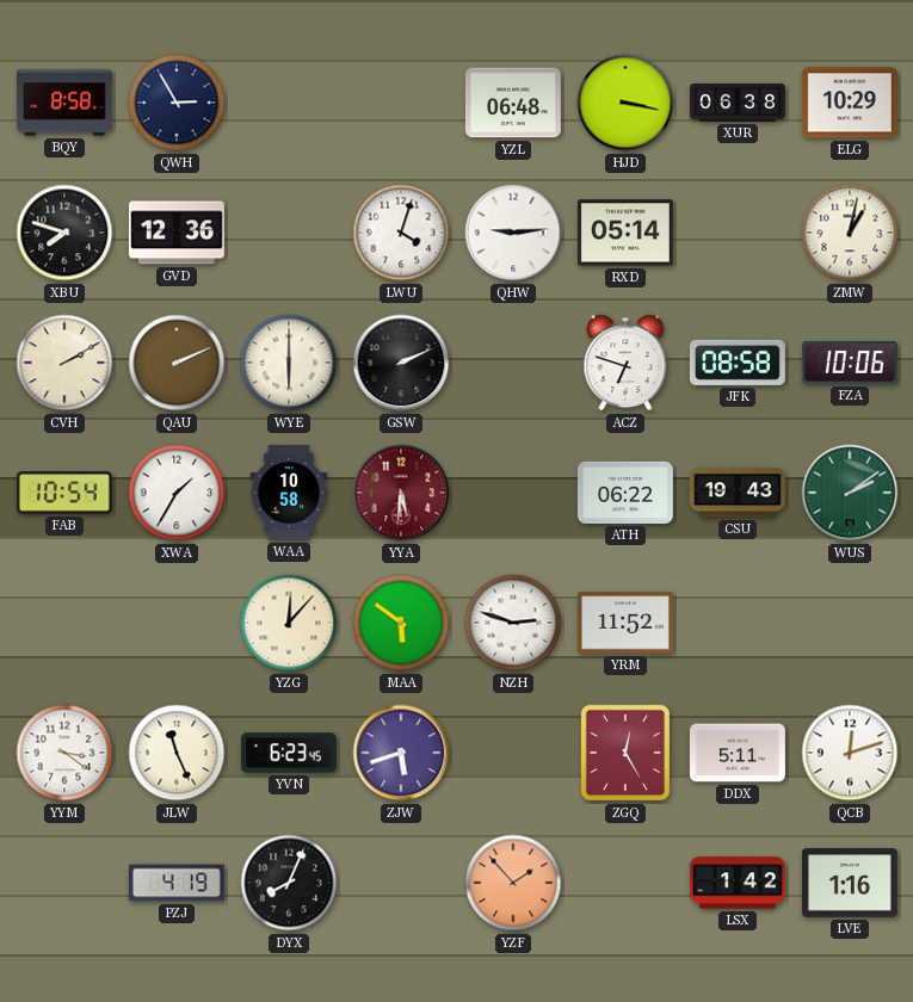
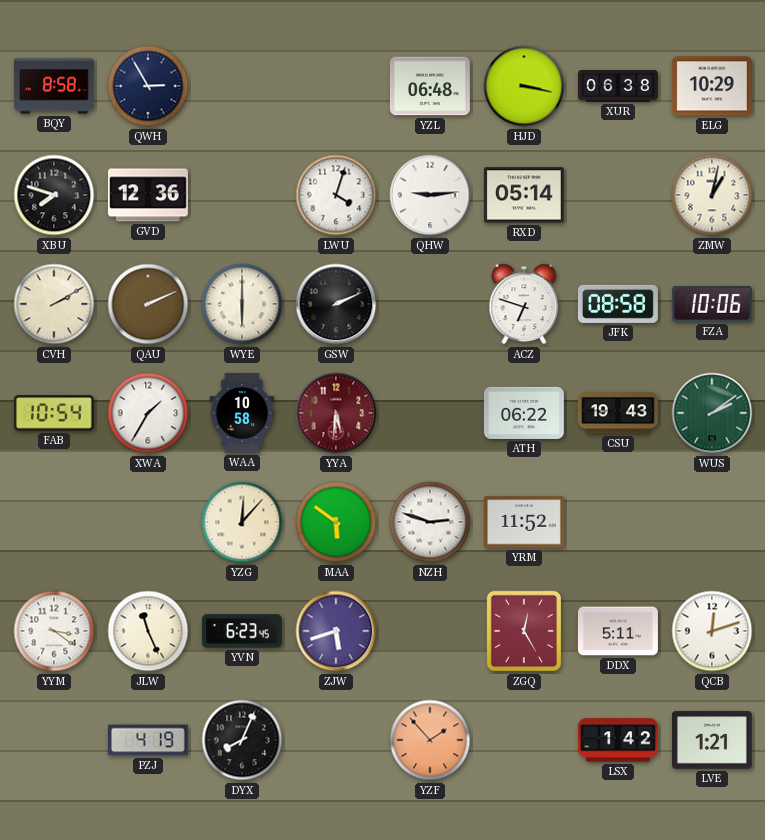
LVE: 1:16 -> 1:21 (712, 740)
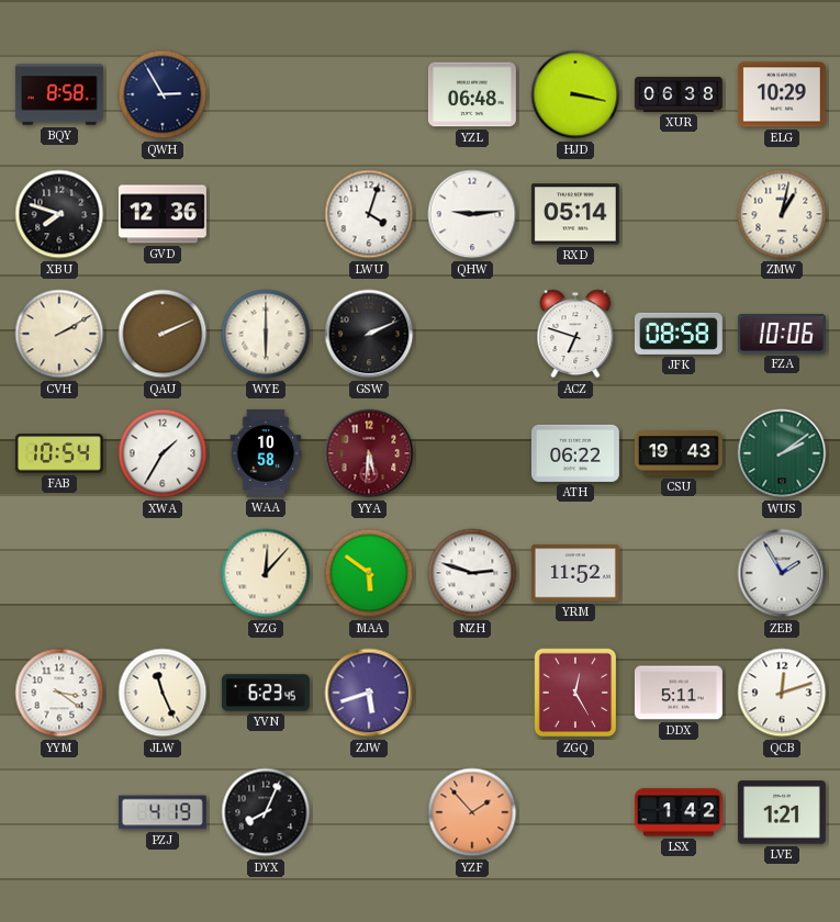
ZEB: none -> 1:55 (782, 573)
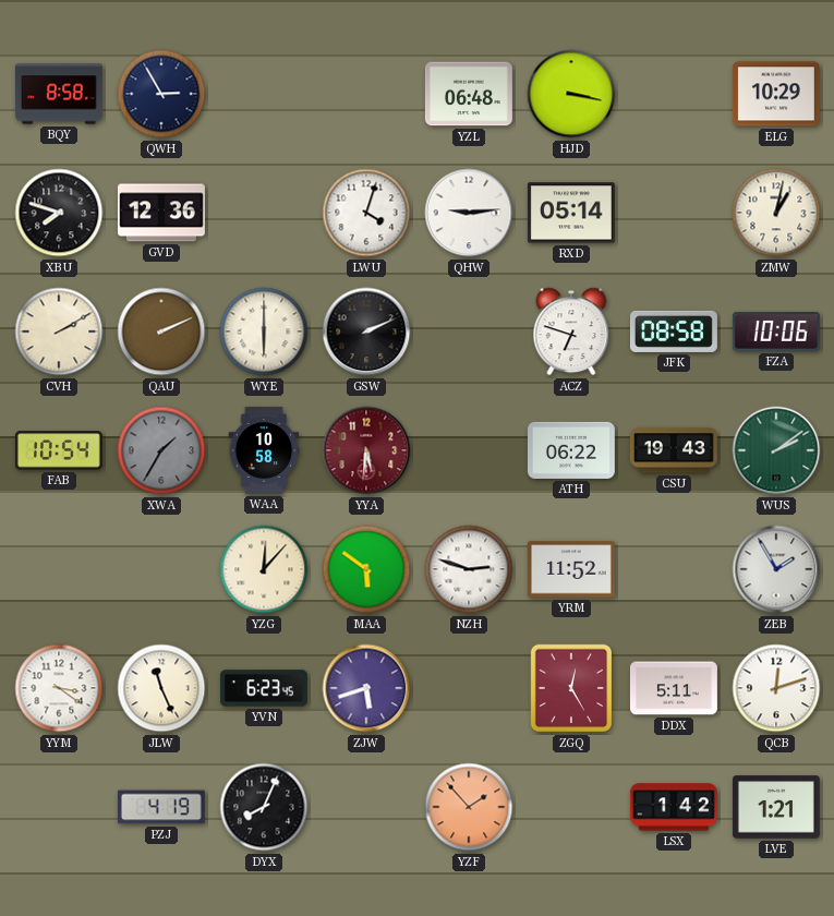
XUR: 06:38 -> none (679, 94)
XWA dial: white -> grey (161, 450)
